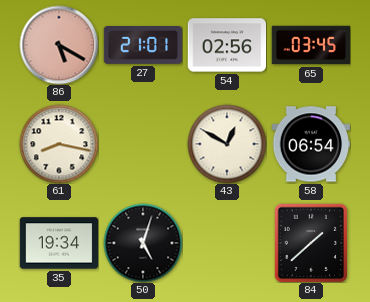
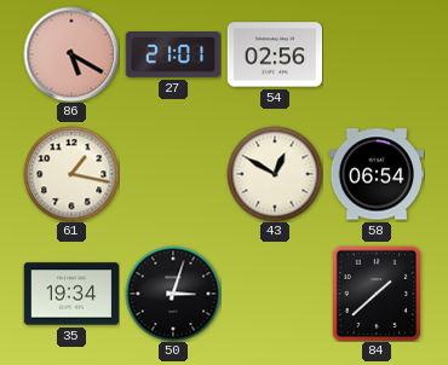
65: 03:45 -> none (311, 45)
61: 8:17 -> 1:17 (71, 174)
50: 5:03 -> 3:03 (173, 294)
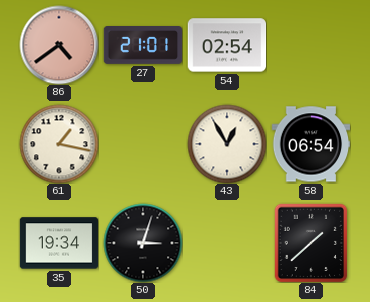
86: 5:20 -> 4:39 (59, 45)
54: 02:56 -> 02:54 (227, 45)
43: 12:50 -> 12:55 (227, 144)
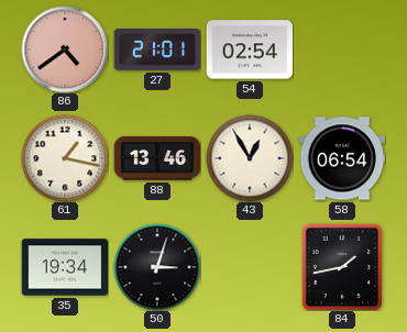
88: none -> 13:46 (157, 158)
84: 1:38 -> 1:43 (342, 267)
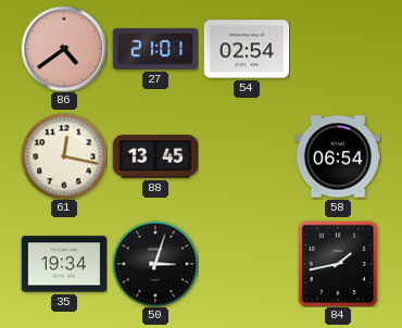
61: 1:17 -> 12:17 (64, 156)
88: 13:46 -> 13:45 (155, 156)
43: 12:55 -> none (250, 158)
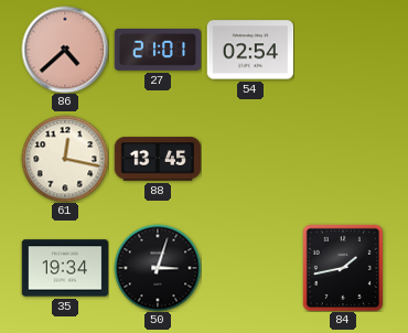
86: 4:39 -> 4:38 (65, 50)
58: 06:54 -> none (338, 156)
